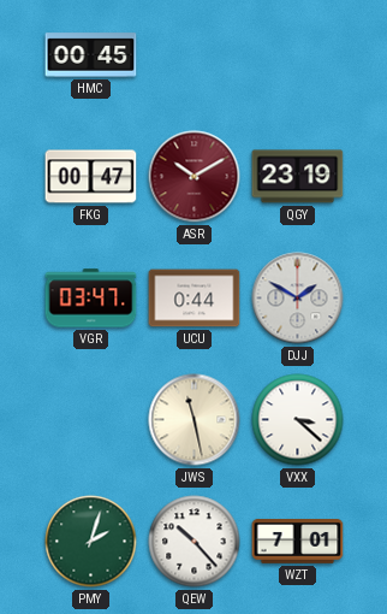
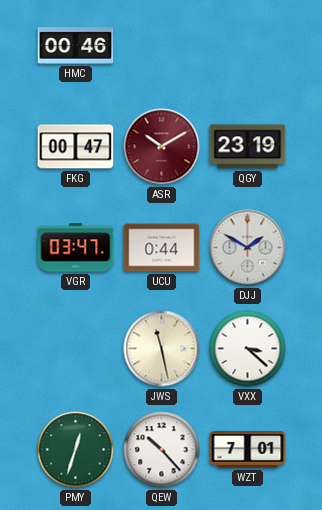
HMC: 00:45 -> 00:46 (76, 46)
PMY: 2:03 -> 12:33 (76, 450)
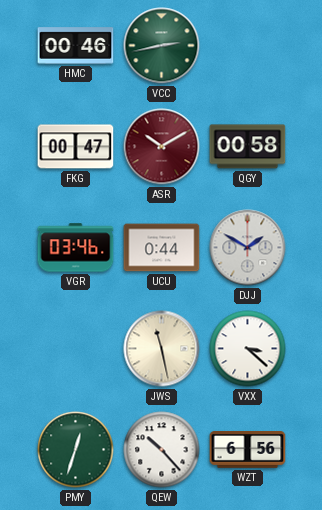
VCC: none -> 2:43 (162, 46)
QGY: 23:19 -> 00:58 (248, 147)
VGR: 03:47 -> 03:46 (76, 248)
WZT: 7:01 -> 6:56 (248, 450)
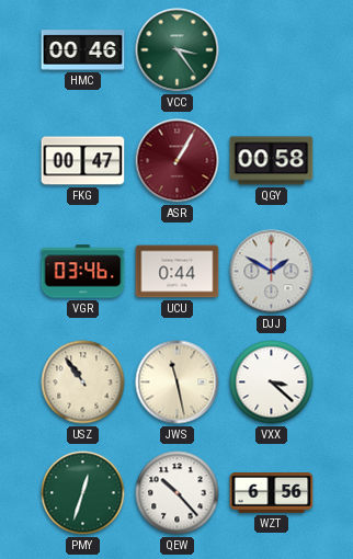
VCC: 2:43 -> 3:24 (178, 50)
ASR: 10:10 -> 1:05 (178, 161)
USZ: none -> 10:54 (83, 383)
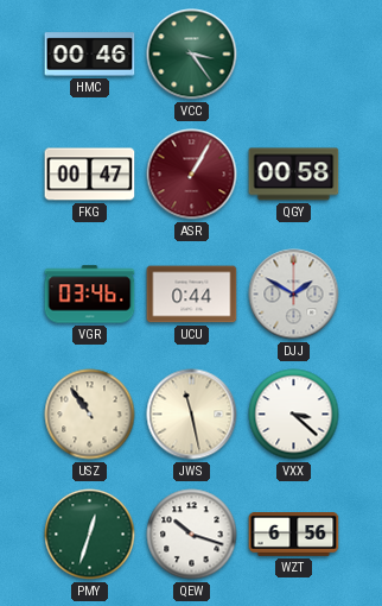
QEW: 10:23 -> 10:18 (192, 535)
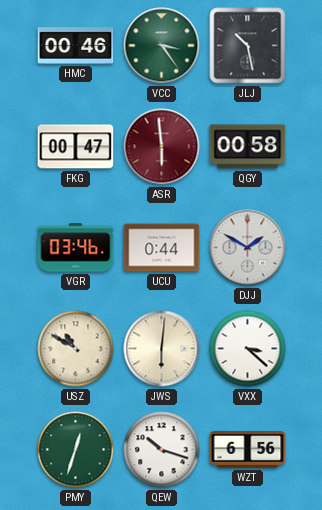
JLJ: none -> 10:28 (248, 46)
ASR: 1:05 -> 5:59 (162, 147)
USZ: 10:54 -> 10:50 (76, 349)
JWS: 11:28 -> 6:01 (162, 349)
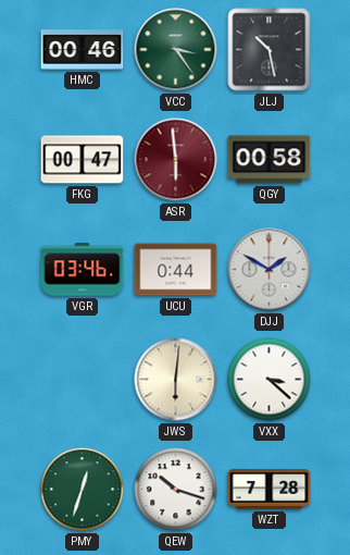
USZ: 10:50 -> none (76, 349)
WZT: 6:56 -> 7:28 (270, 490)
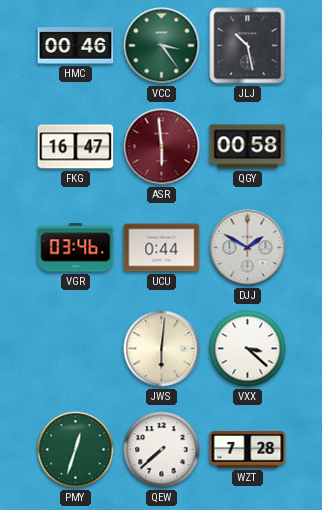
FKG: 00:47 -> 16:47 (76, 147)
QEW: 10:18 -> 7:38 (162, 450)
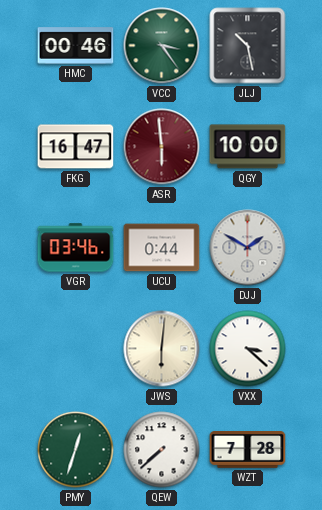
QGY: 00:58 -> 10:00 (248, 147)
